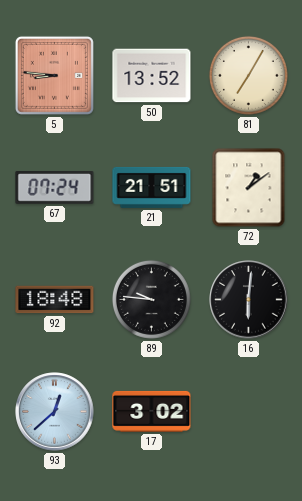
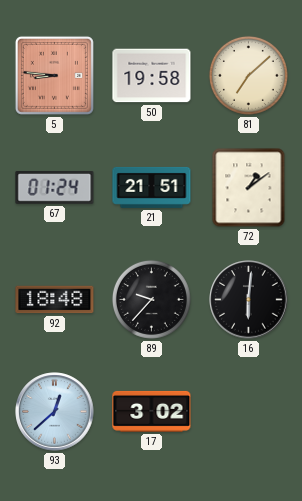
50: 13:52 -> 19:58 (152, 76)
81: 7:05 -> 7:08 (248, 75)
67: 07:24 -> 01:24 (55, 188)
89: 9:46 -> 9:37 (151, 299)
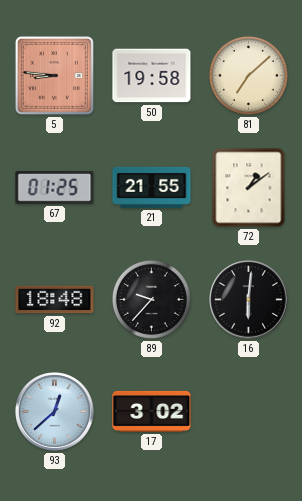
67: 01:24 -> 01:25 (55, 188)
21: 21:51 -> 21:55 (152, 187)
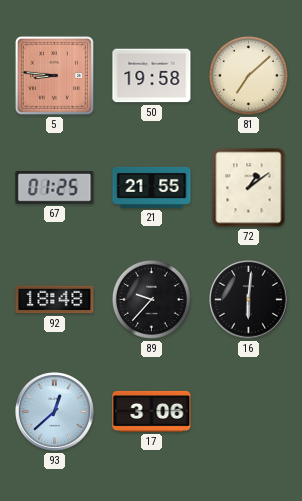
17: 3:02 -> 3:06 (152, 411)
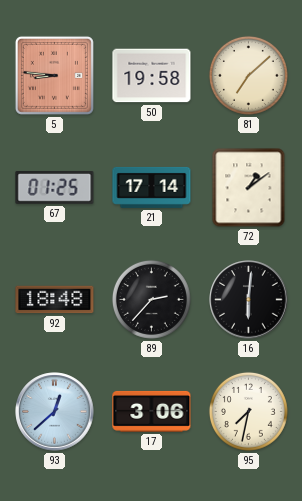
21: 21:55 -> 17:14 (152, 187)
89: 9:37 -> 2:37 (151, 299)
95: none -> 7:32 (248, 411)
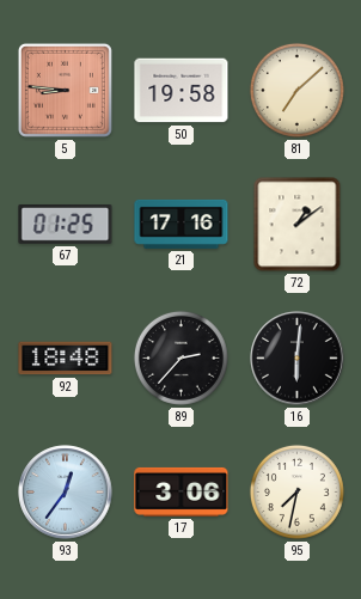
21: 17:14 -> 17:16 (182, 224)
93: 12:38 -> 12:36 (66, 493)
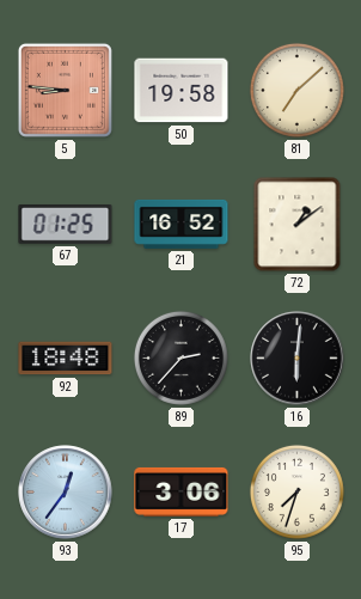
21: 17:16 -> 16:52 (182, 224)
95: 7:32 -> 7:33 (296, 491)
